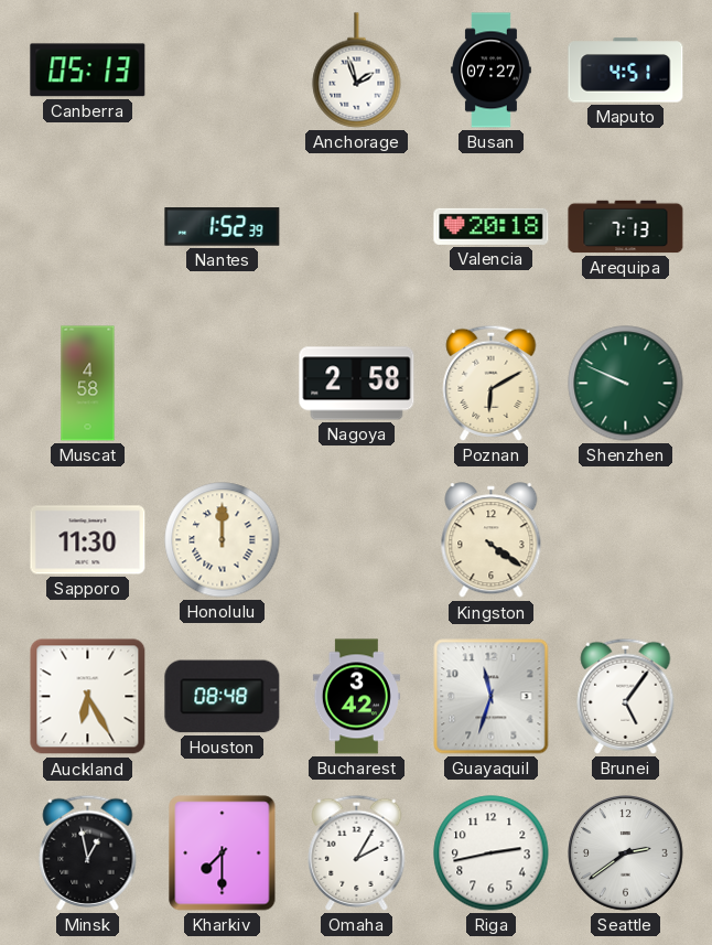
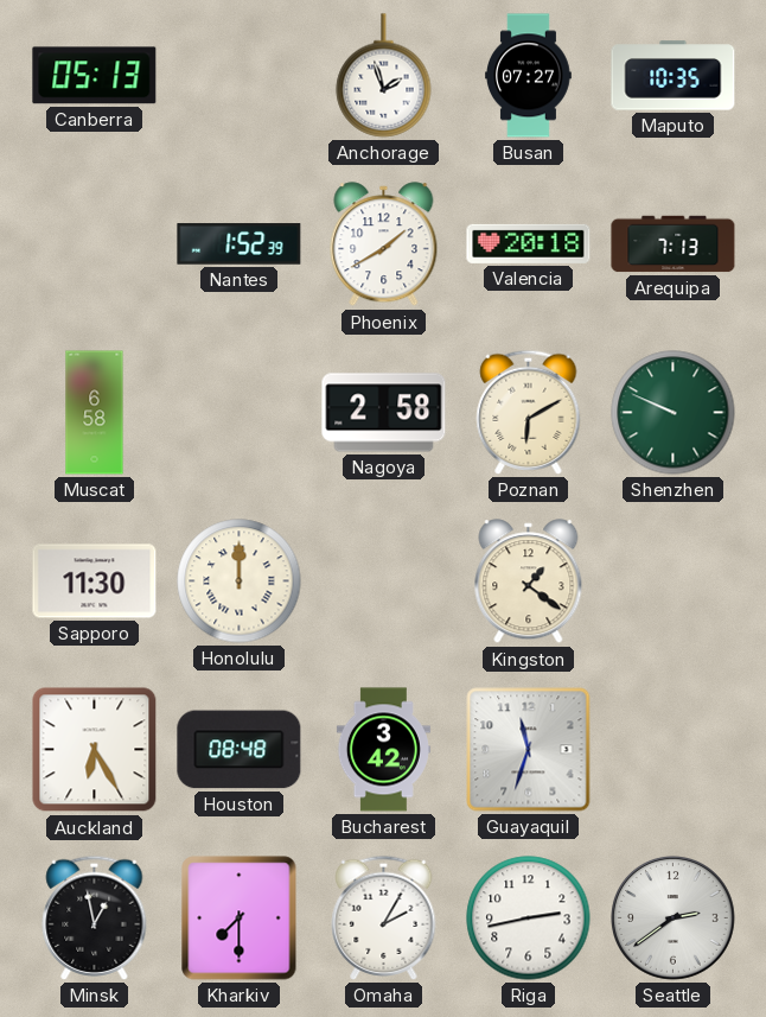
Maputo: 4:51 -> 10:35 (674, 76)
Phoenix: none -> 1:40 (384, 244)
Muscat: 4:58 -> 6:58 (95, 413)
Kingston: 4:21 -> 1:21 (529, 581)
Brunei: 5:06 -> none (626, 696)
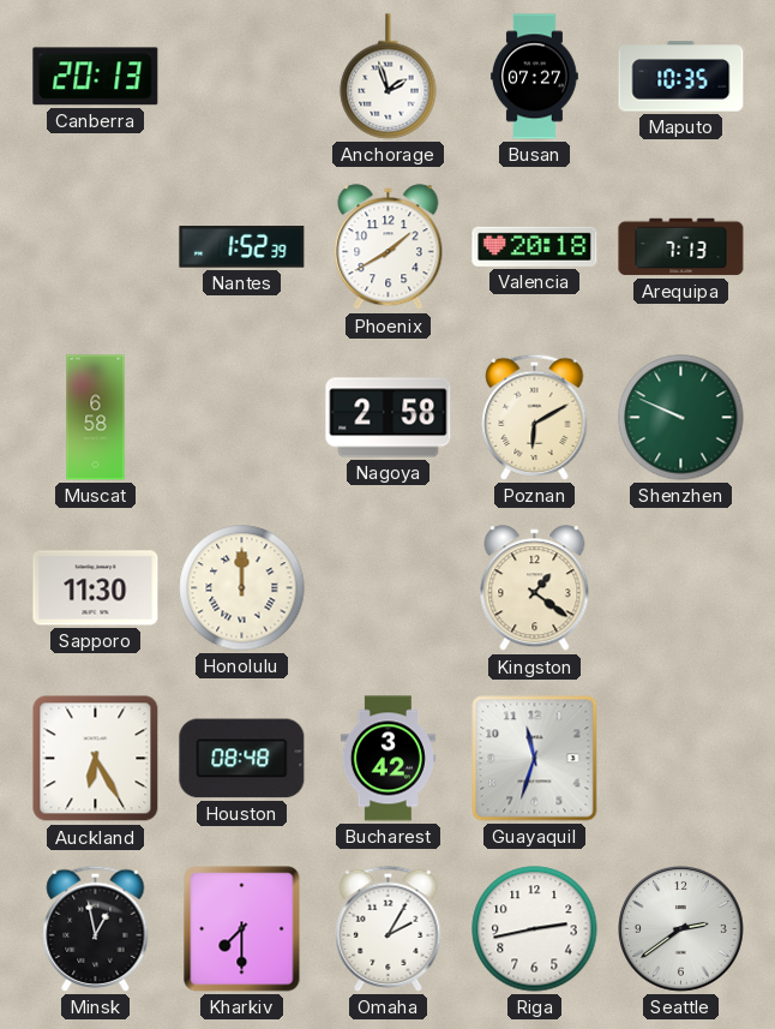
Canberra: 05:13 -> 20:13 (96, 77)
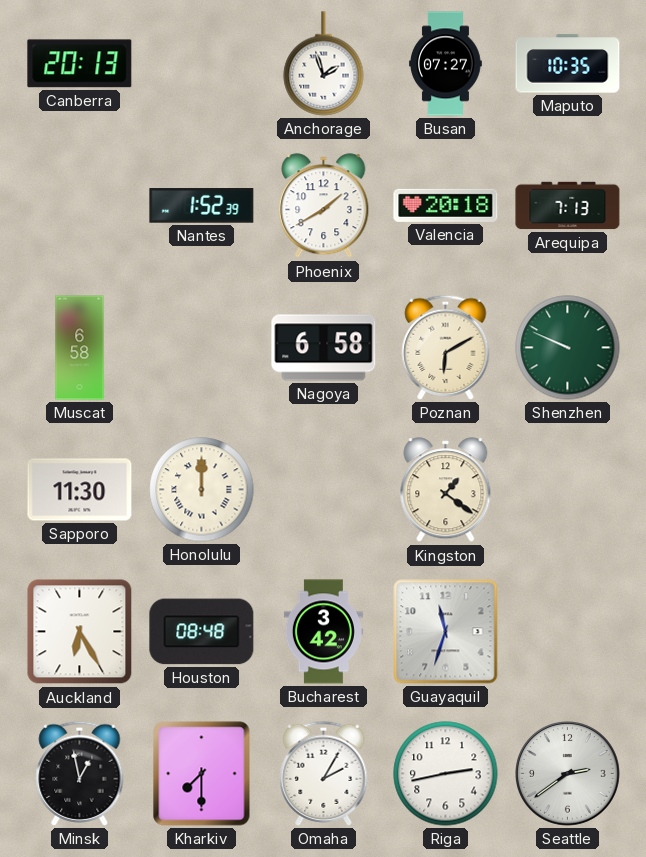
Nagoya: 2:58 -> 6:58 (324, 348)
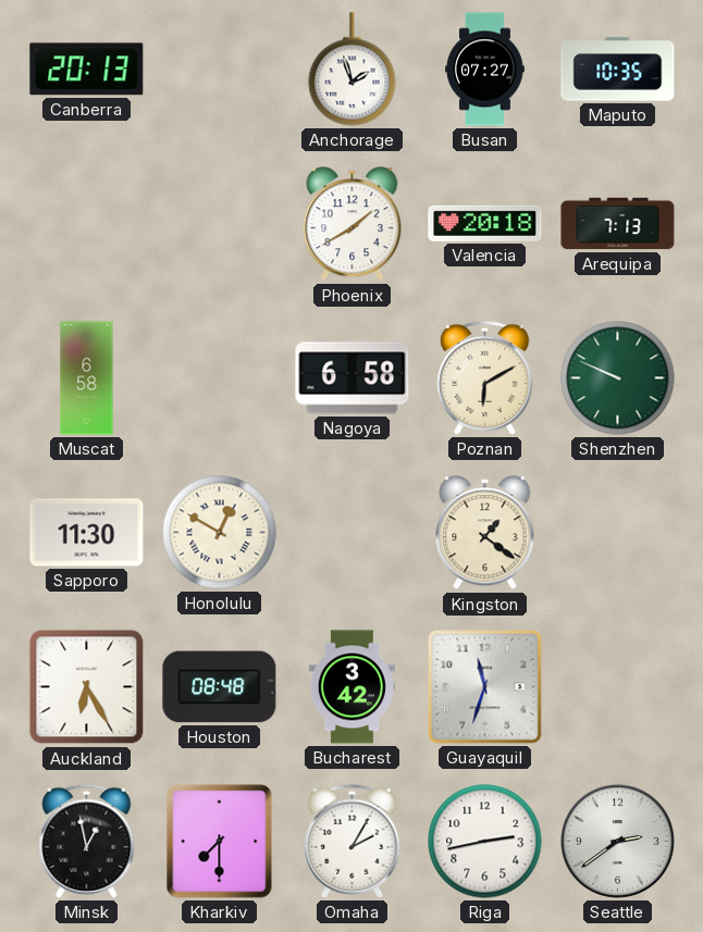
Nantes: 1:52 -> none (202, 206)
Honolulu: 12:00 -> 12:50 (220, 533)
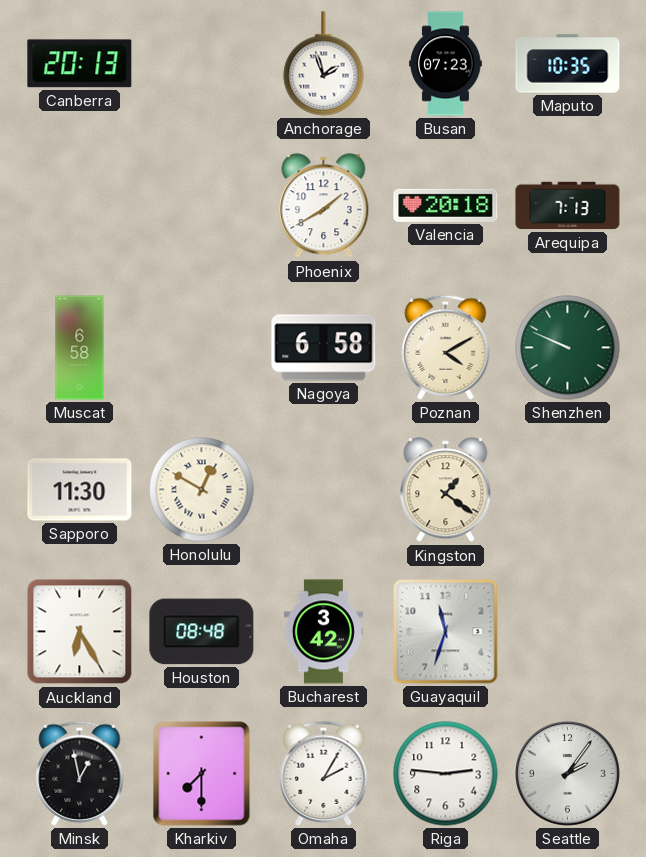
Busan: 07:27 -> 07:23 (446, 64)
Poznan: 6:10 -> 4:10 (446, 347)
Riga: 2:43 -> 2:46 (446, 774)
Seattle: 2:39 -> 2:06 (568, 774)
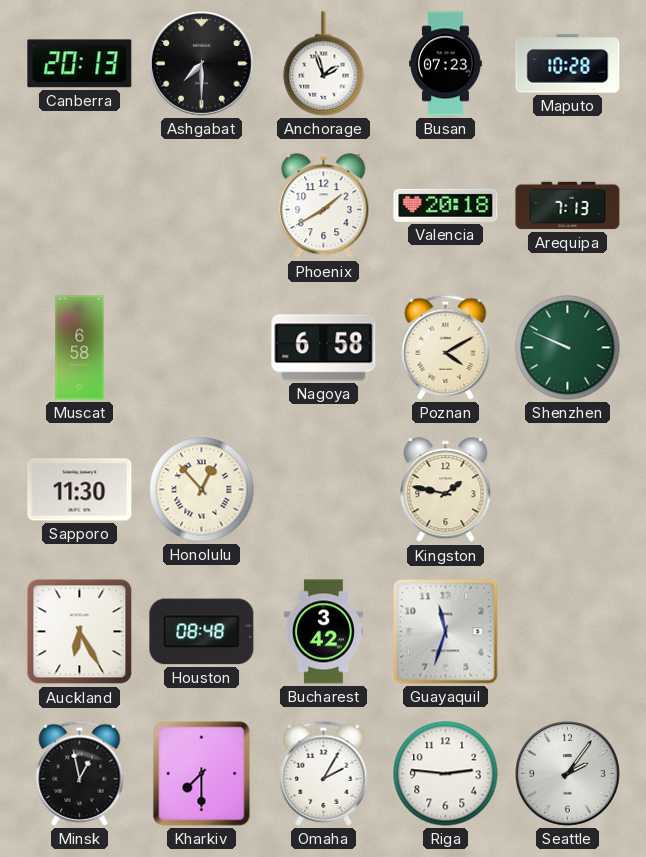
Ashgabat: none -> 7:30 (202, 64)
Maputo: 10:35 -> 10:28 (568, 64)
Honolulu: 12:50 -> 12:53 (202, 490)
Kingston: 1:21 -> 1:47 (446, 490)
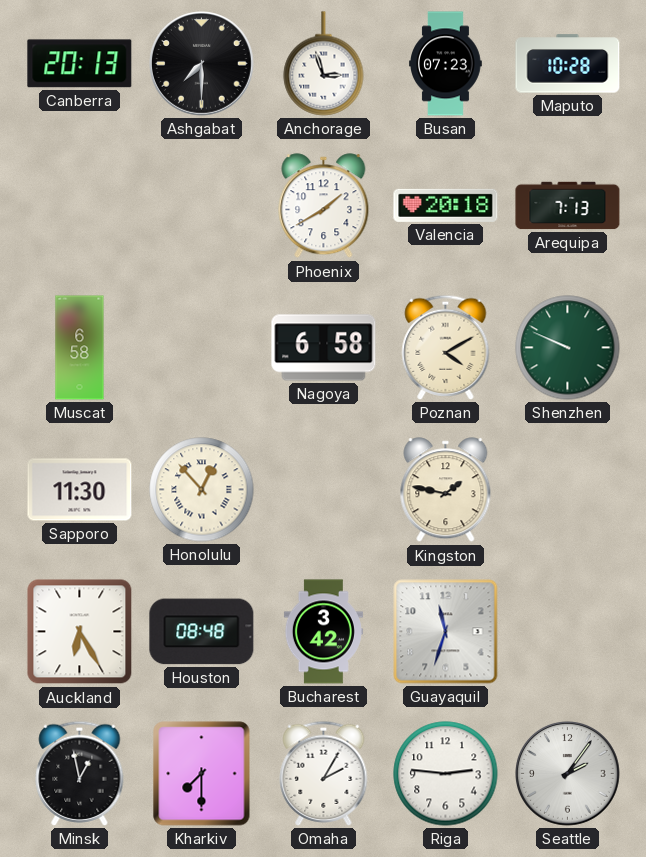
Anchorage: 1:57 -> 2:57 (324, 64)
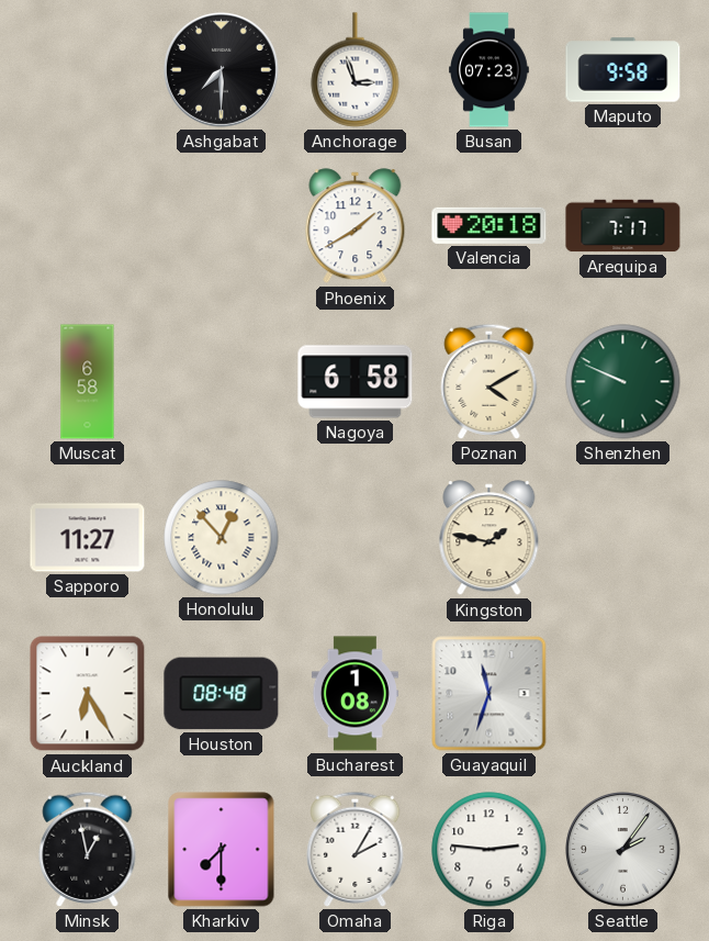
Canberra: 20:13 -> none (80, 64)
Maputo: 10:28 -> 9:58 (623, 70)
Arequipa: 7:13 -> 7:17 (623, 226)
Sapporo: 11:30 -> 11:27 (88, 538)
Bucharest: 3:42 -> 1:08 (354, 694)
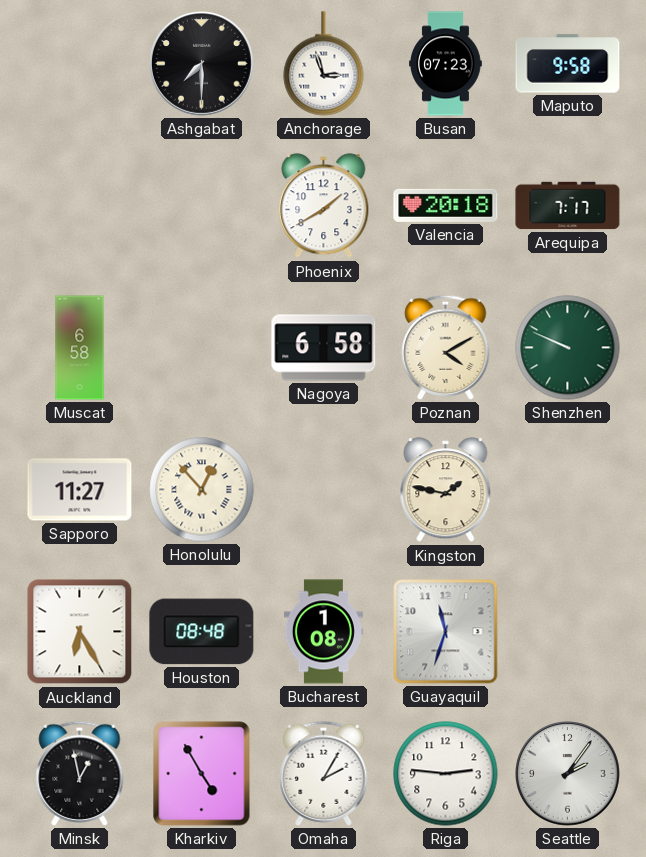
Kharkiv: 7:30 -> 4:55 (202, 774)
